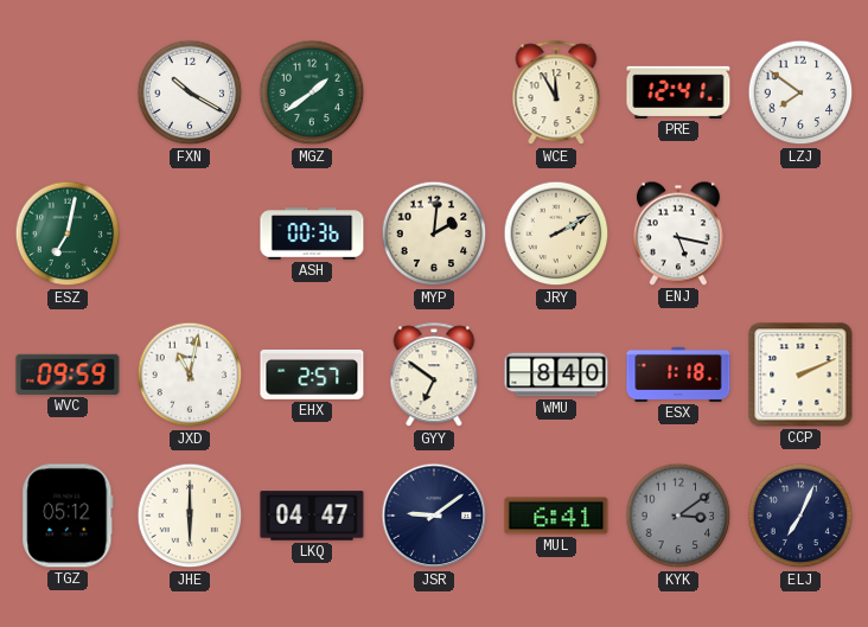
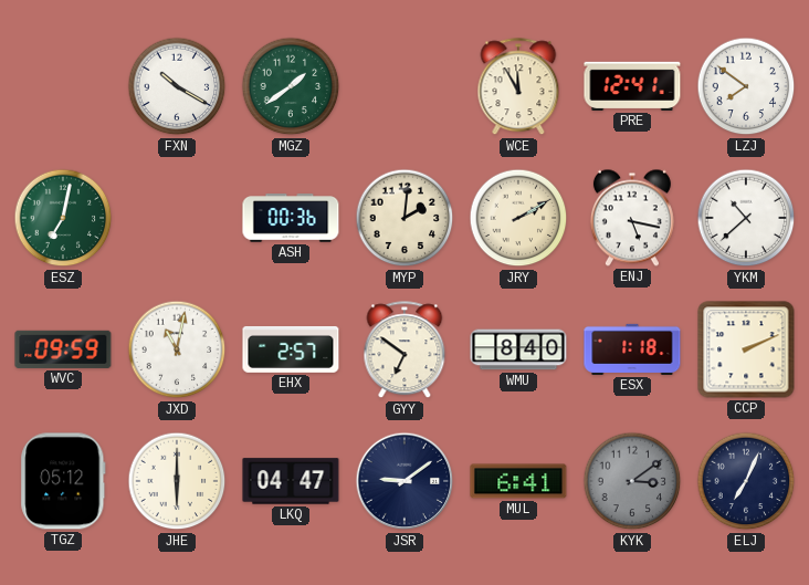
YKM: none -> 10:38 (746, 218)
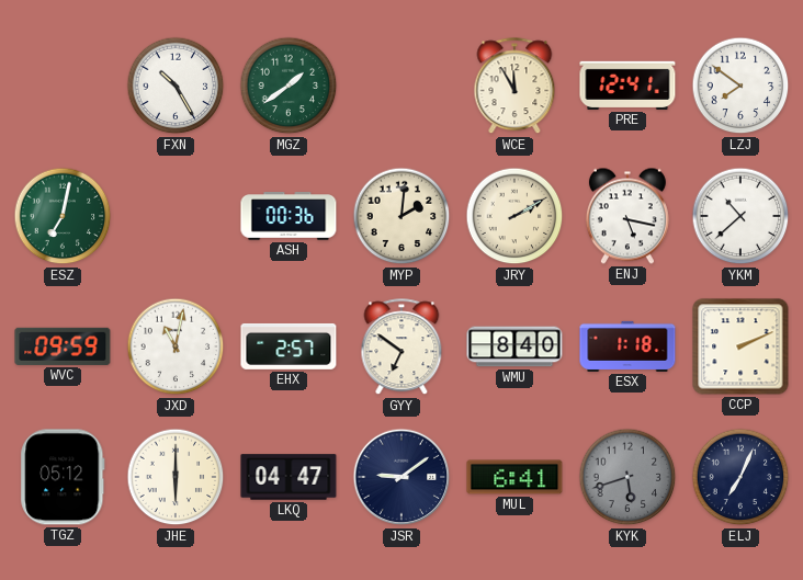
FXN: 10:20 -> 10:25 (176, 86)
KYK: 3:09 -> 5:42 (627, 477)
